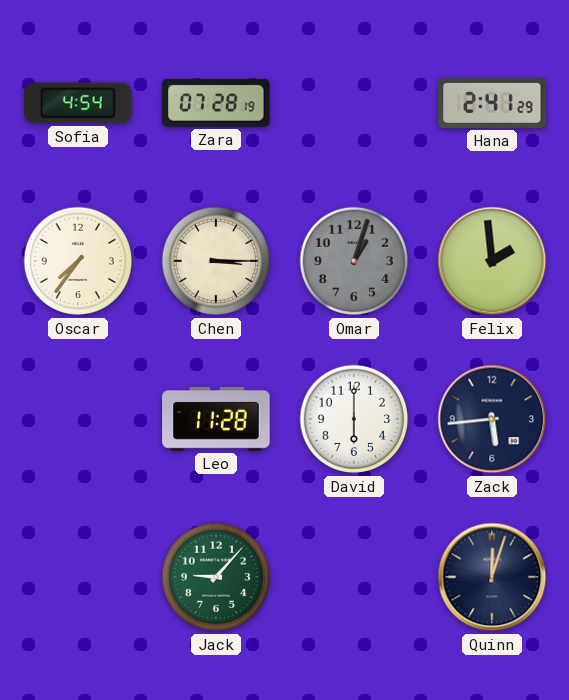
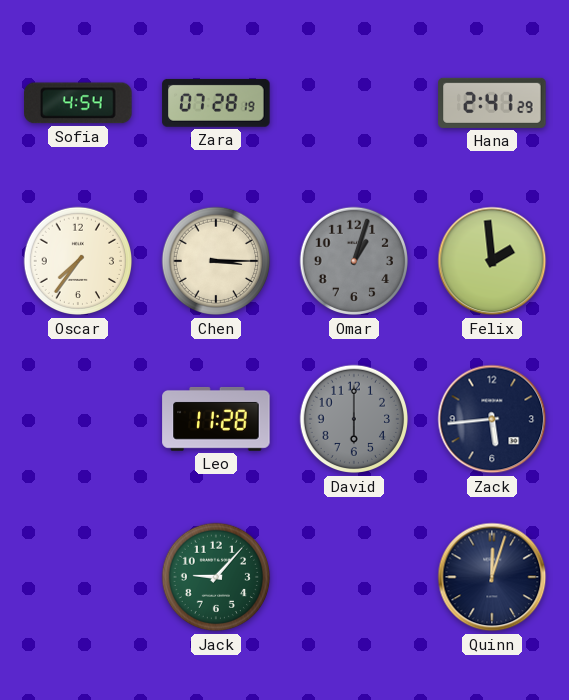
David dial: white -> grey (354, 419)
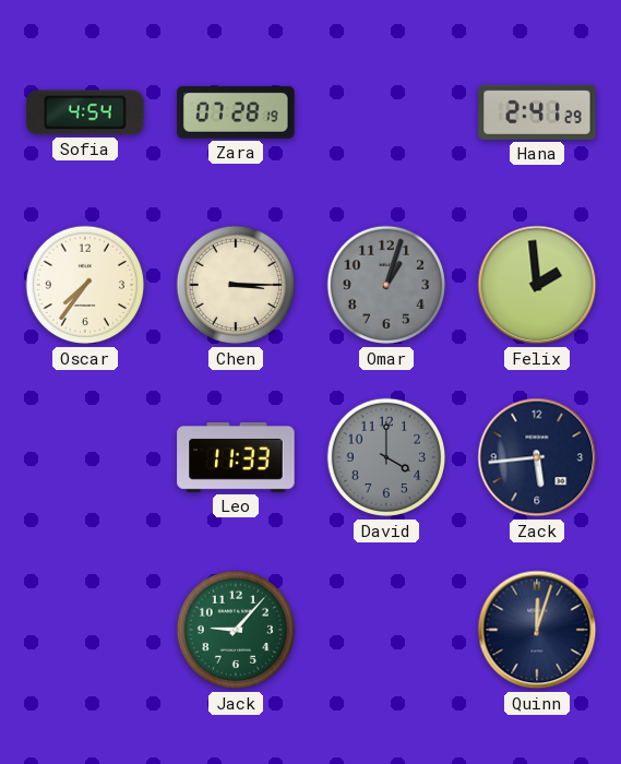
Leo: 11:28 -> 11:33 (236, 457)
David: 6:00 -> 4:00 (386, 457)
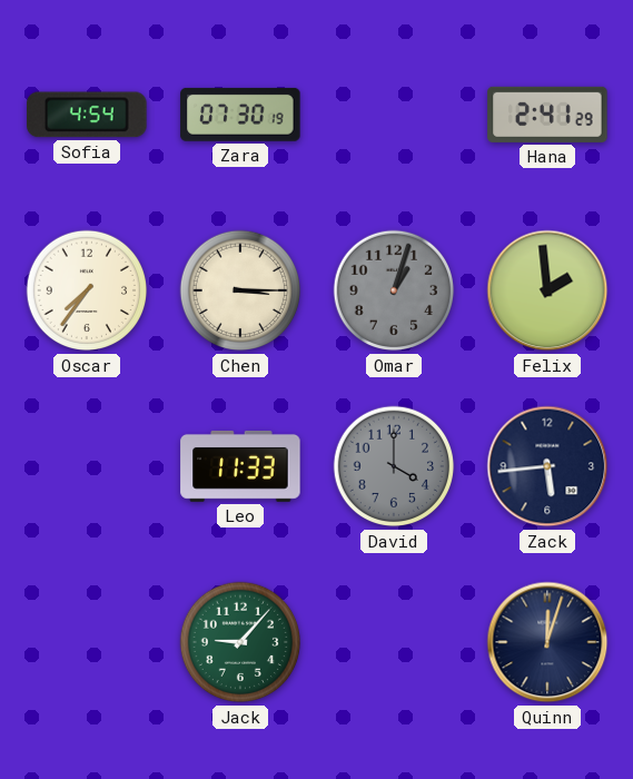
Zara: 07:28 -> 07:30 (240, 115)
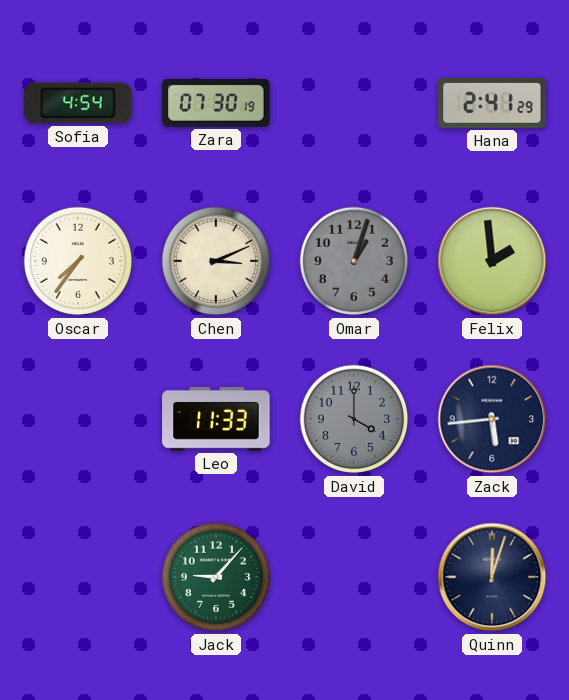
Chen: 3:15 -> 3:11 (216, 261)
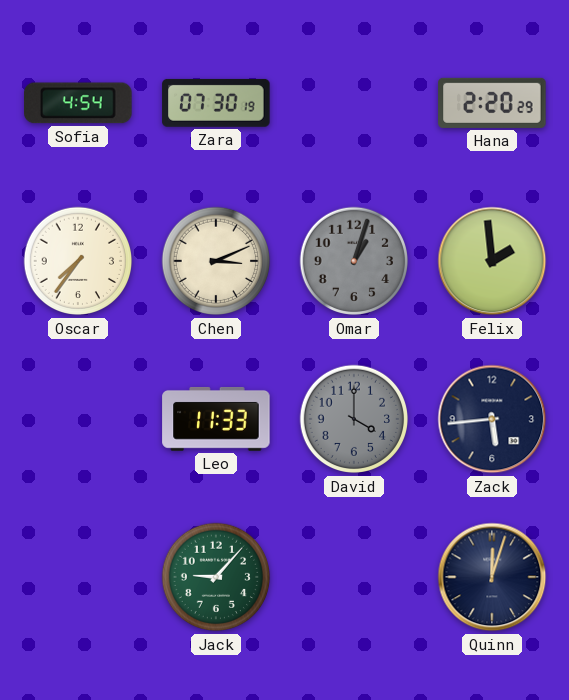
Hana: 2:41 -> 2:20 (492, 103)
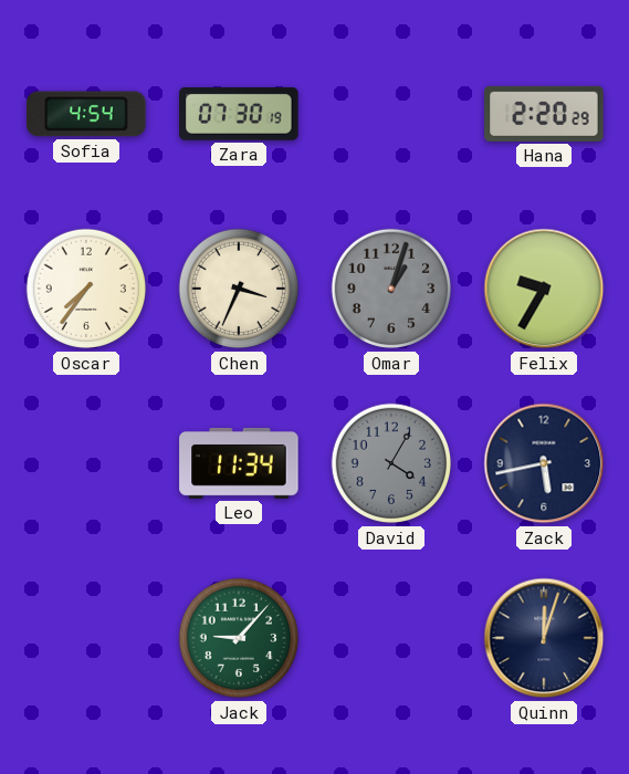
Chen: 3:11 -> 3:34 (239, 289)
Felix: 1:59 -> 9:35 (544, 289)
Leo: 11:33 -> 11:34 (239, 463)
David: 4:00 -> 4:05 (391, 463)
Zack: 5:44 -> 5:43 (544, 463)
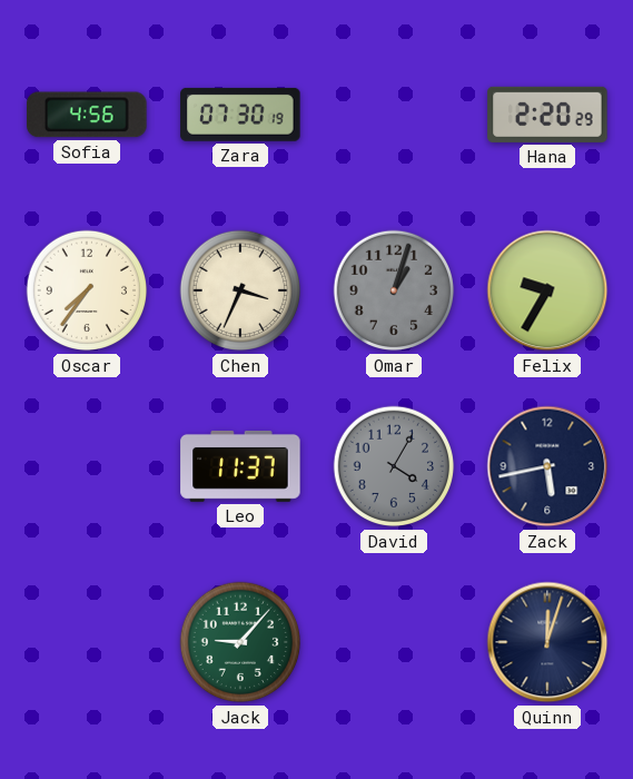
Sofia: 4:54 -> 4:56 (87, 115)
Leo: 11:34 -> 11:37 (240, 466)
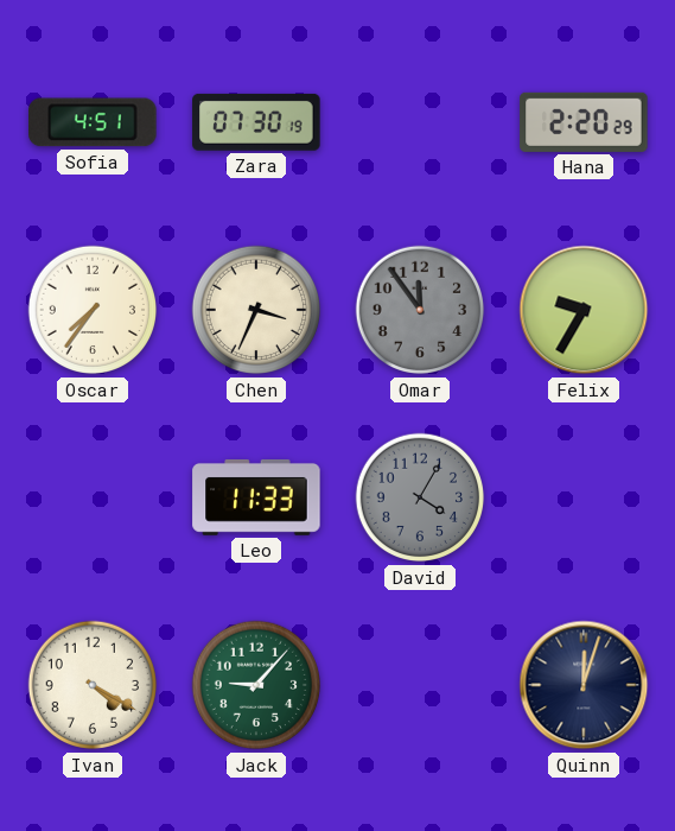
Sofia: 4:56 -> 4:51 (93, 122)
Omar: 1:03 -> 11:54 (420, 310)
Leo: 11:37 -> 11:33 (256, 497)
Zack: 5:43 -> none (547, 466)
Ivan: none -> 4:20 (93, 685)
